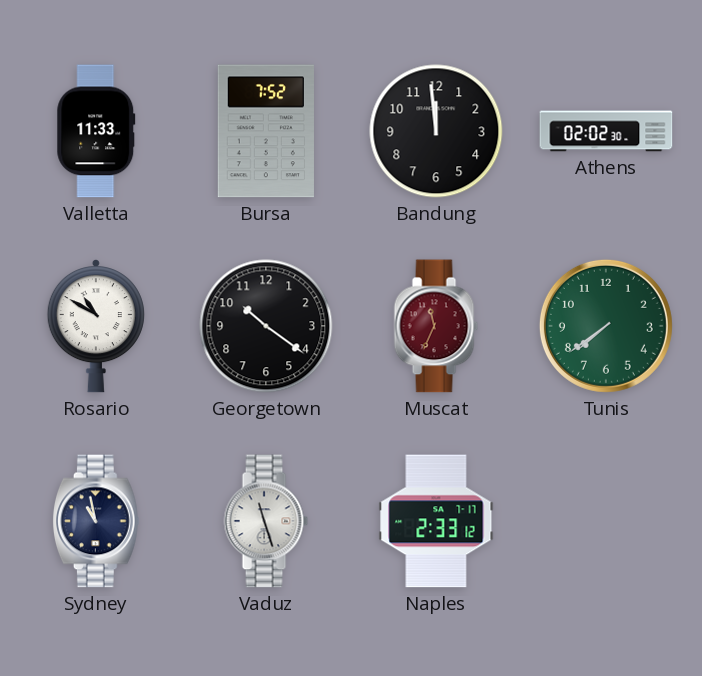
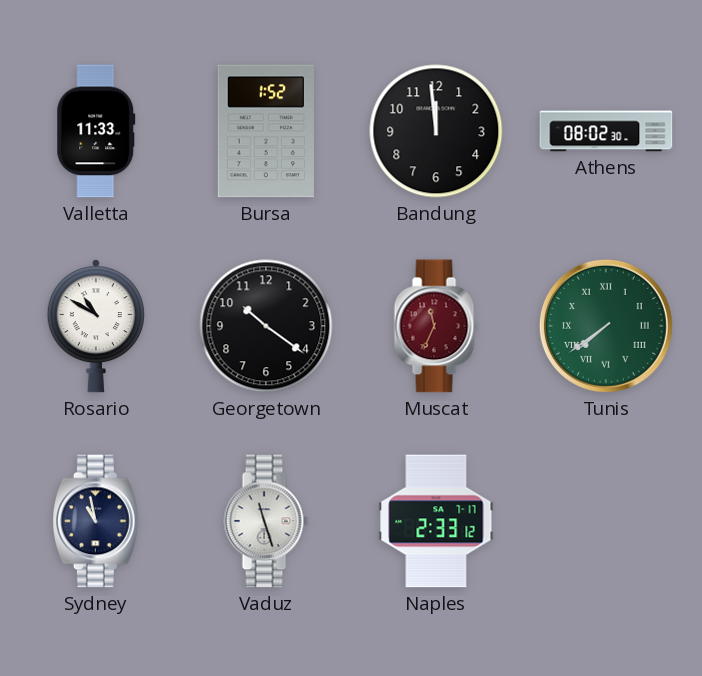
Bursa: 7:52 -> 1:52 (266, 131)
Athens: 02:02 -> 08:02 (606, 131)
Tunis numerals: Arabic -> Roman (606, 326)
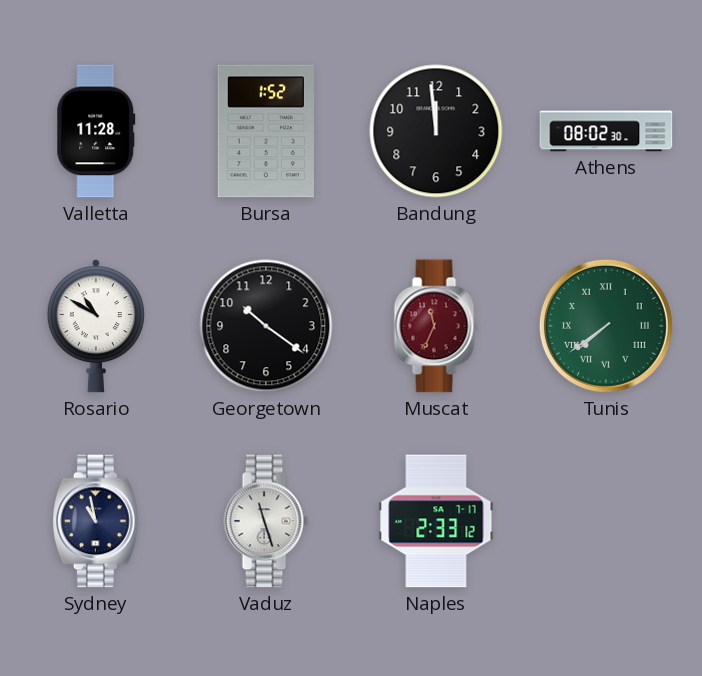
Valletta: 11:33 -> 11:28 (96, 131)
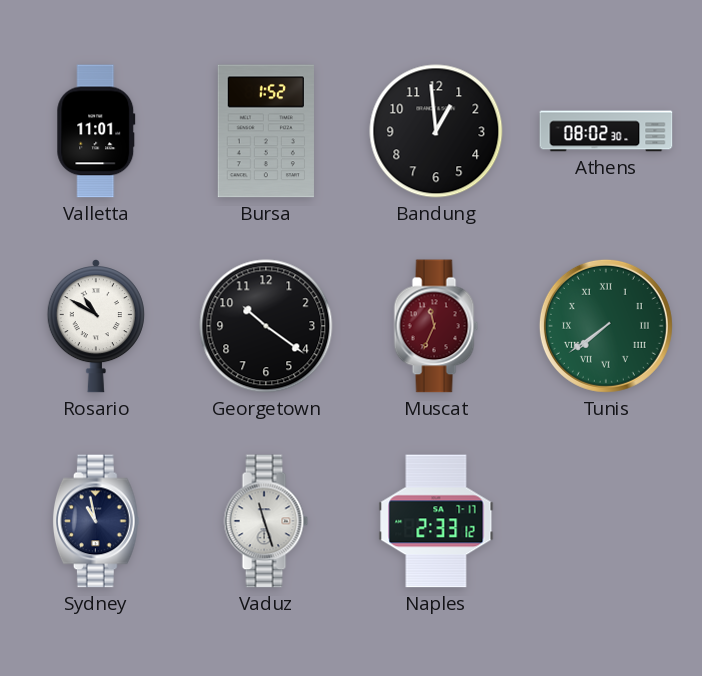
Valletta: 11:28 -> 11:01 (96, 131)
Bandung: 11:59 -> 12:59 (436, 131)
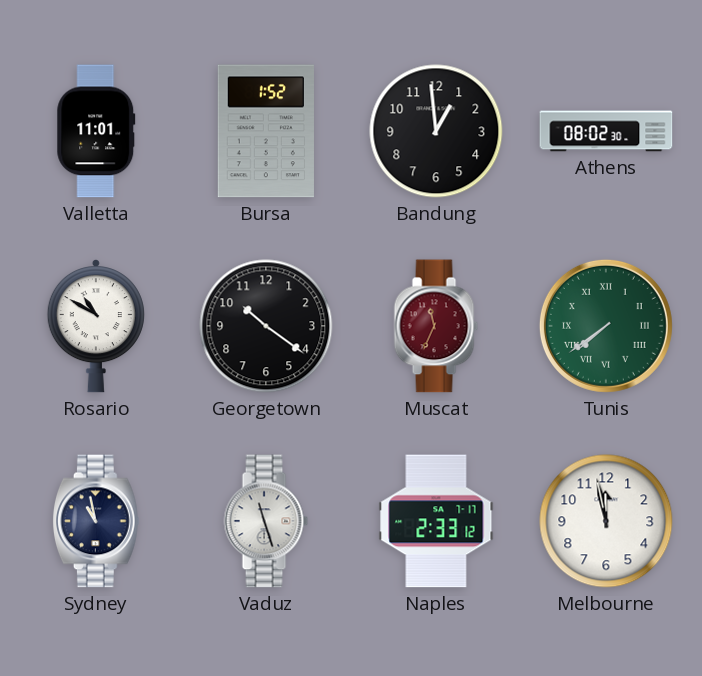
Melbourne: none -> 11:58 (606, 521)
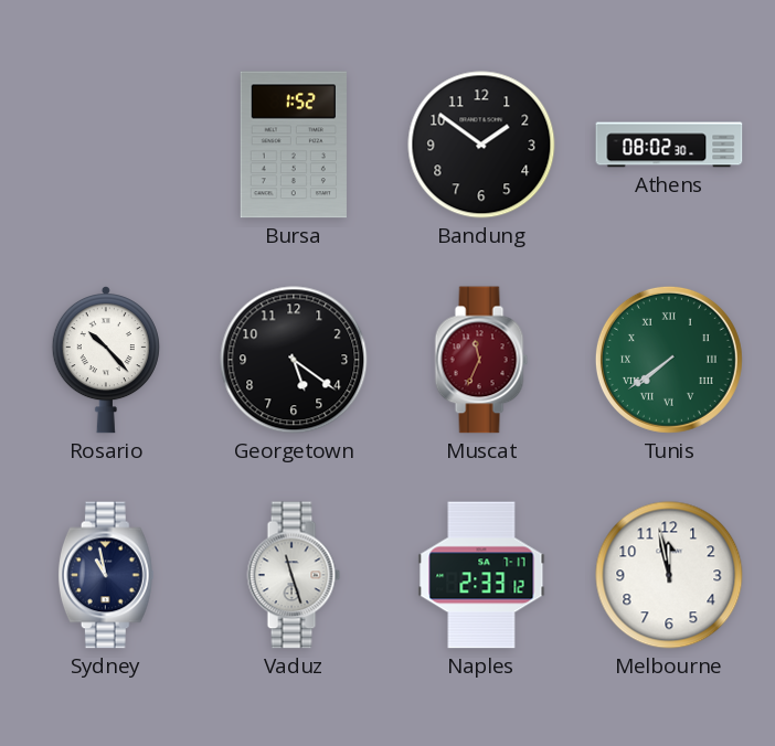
Valletta: 11:01 -> none (96, 131)
Bandung: 12:59 -> 1:51 (481, 145)
Rosario: 10:50 -> 10:23 (106, 360)
Georgetown: 10:21 -> 5:21 (294, 360)
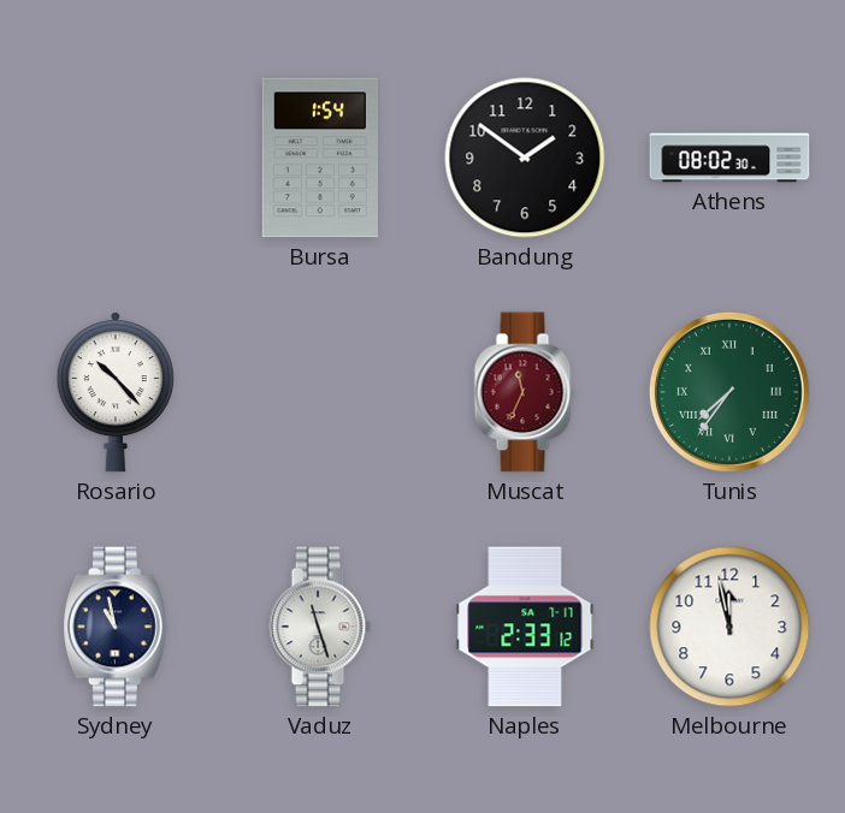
Bursa: 1:52 -> 1:54 (320, 158)
Georgetown: 5:21 -> none (294, 360)
Tunis: 7:39 -> 7:36 (729, 392)
